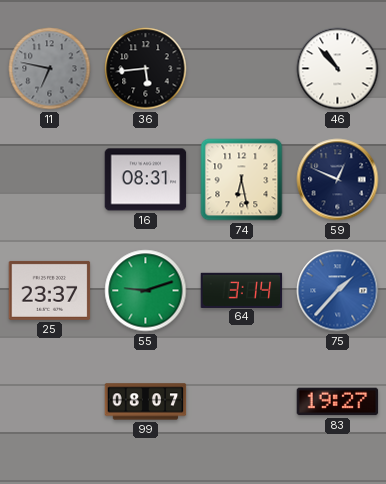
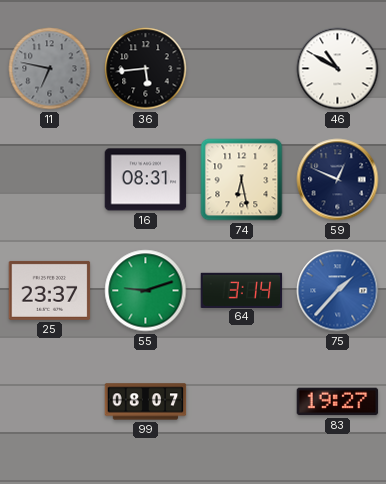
46: 10:53 -> 10:50 (338, 69)
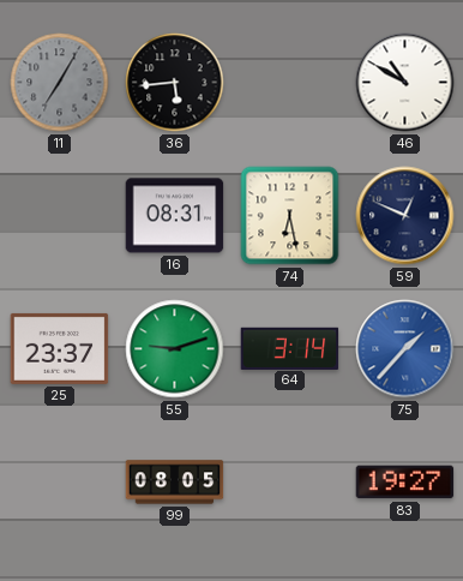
11: 6:47 -> 7:05 (60, 83)
99: 08:07 -> 08:05 (175, 483)
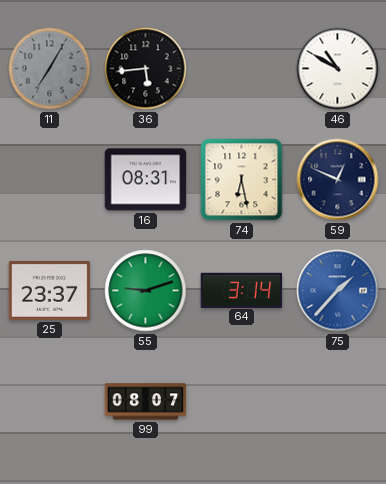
99: 08:05 -> 08:07 (146, 402)
83: 19:27 -> none (405, 483)
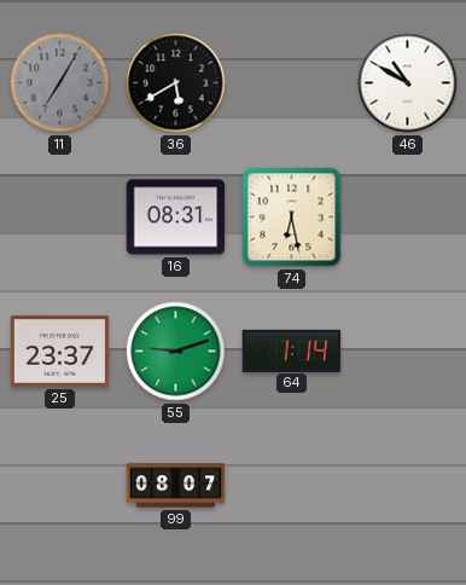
36: 5:44 -> 5:40 (176, 83)
59: 12:49 -> none (338, 180)
64: 3:14 -> 1:14 (292, 351)
75: 1:37 -> none (338, 291)
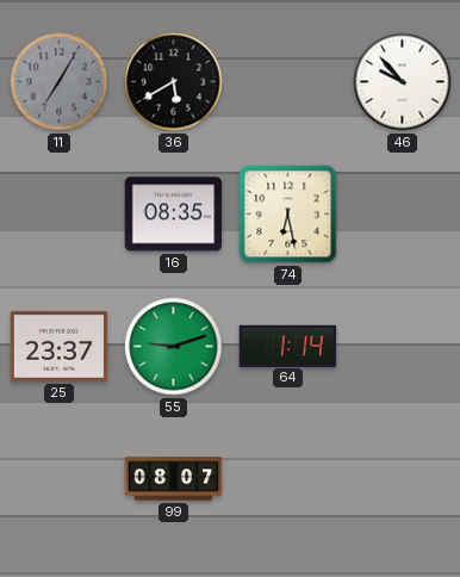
46: 10:50 -> 9:53 (403, 82)
16: 08:31 -> 08:35 (174, 215)
